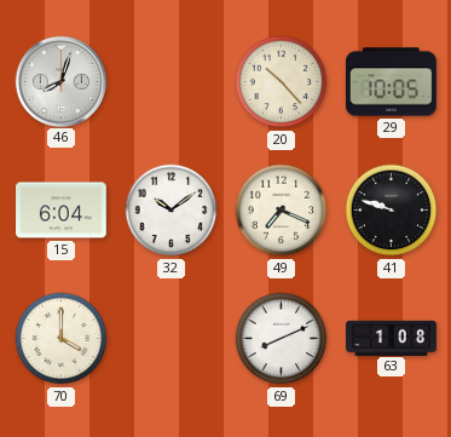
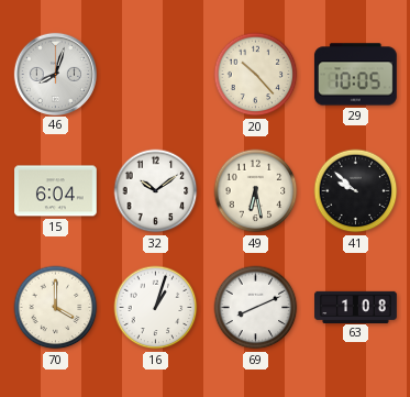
49: 7:19 -> 6:28 (256, 191)
41: 9:48 -> 9:52 (356, 191)
16: none -> 1:03 (156, 308)
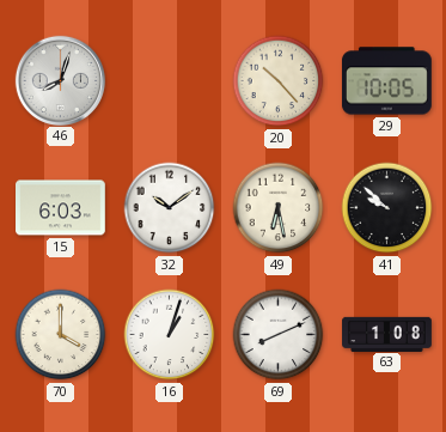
15: 6:04 -> 6:03 (61, 208)
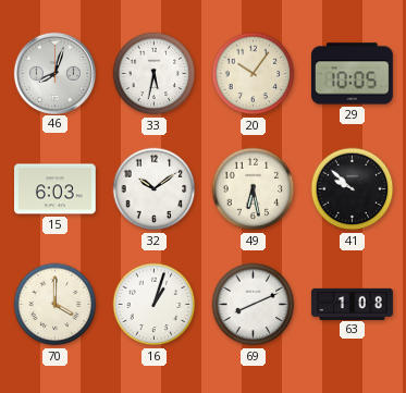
33: none -> 5:32 (155, 74)
20: 10:23 -> 10:06 (254, 74)
